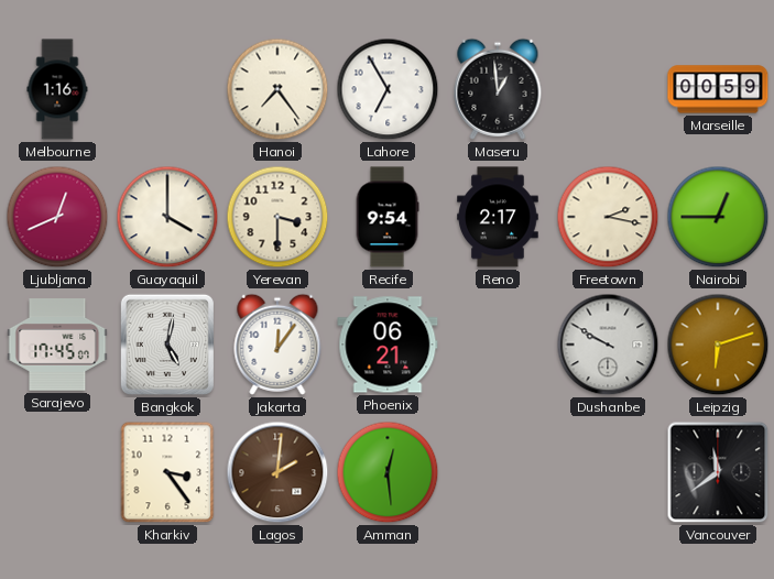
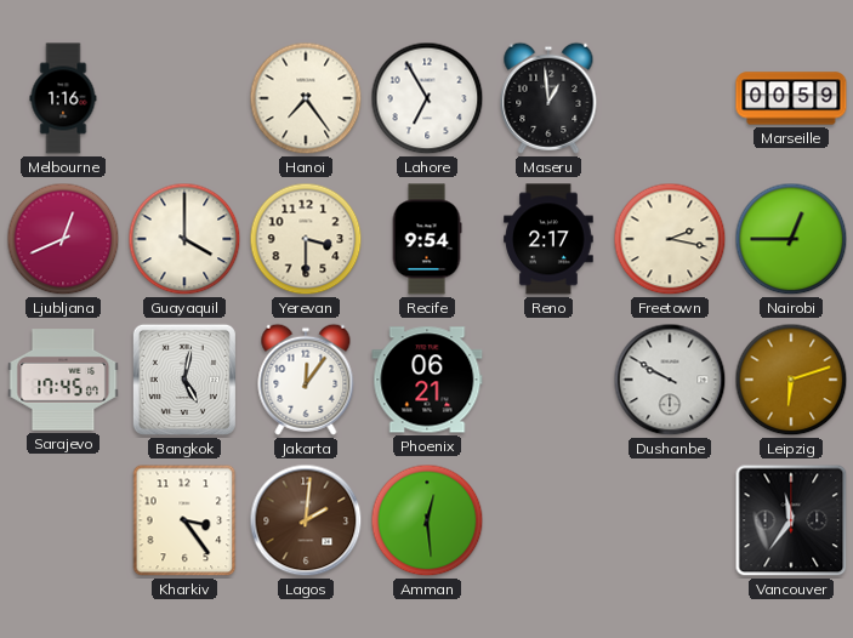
Vancouver: 11:39 -> 11:36 (791, 520)
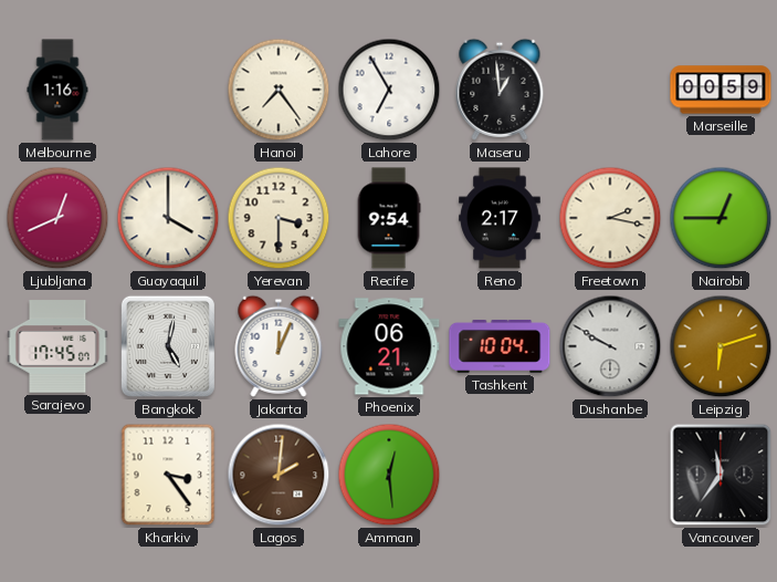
Jakarta: 12:06 -> 12:04 (279, 346)
Tashkent: none -> 10:04 (500, 346)
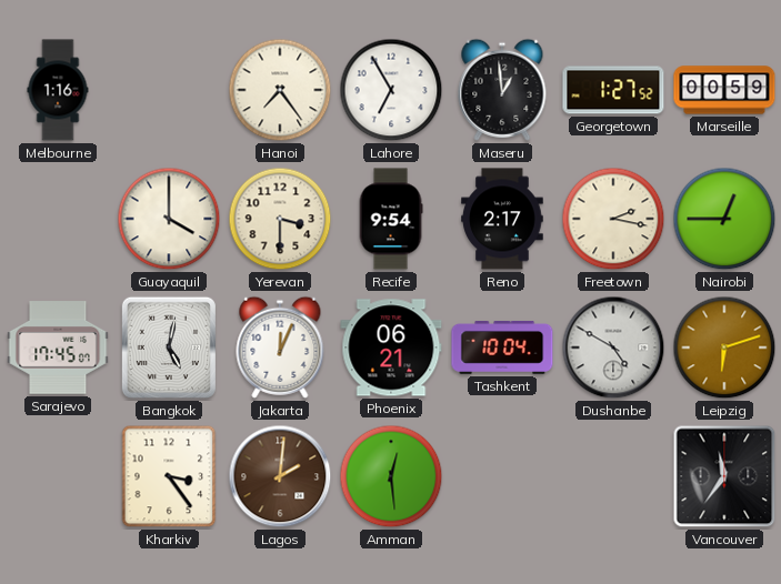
Georgetown: none -> 1:27 (613, 90)
Ljubljana: 12:41 -> none (57, 218)
Dushanbe: 9:50 -> 4:50 (613, 348)
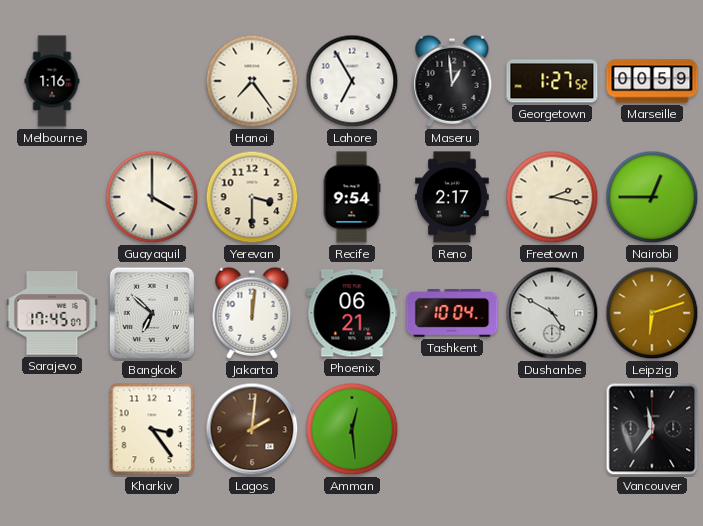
Bangkok: 5:02 -> 6:52 (152, 313)
Jakarta: 12:04 -> 12:01 (252, 313)
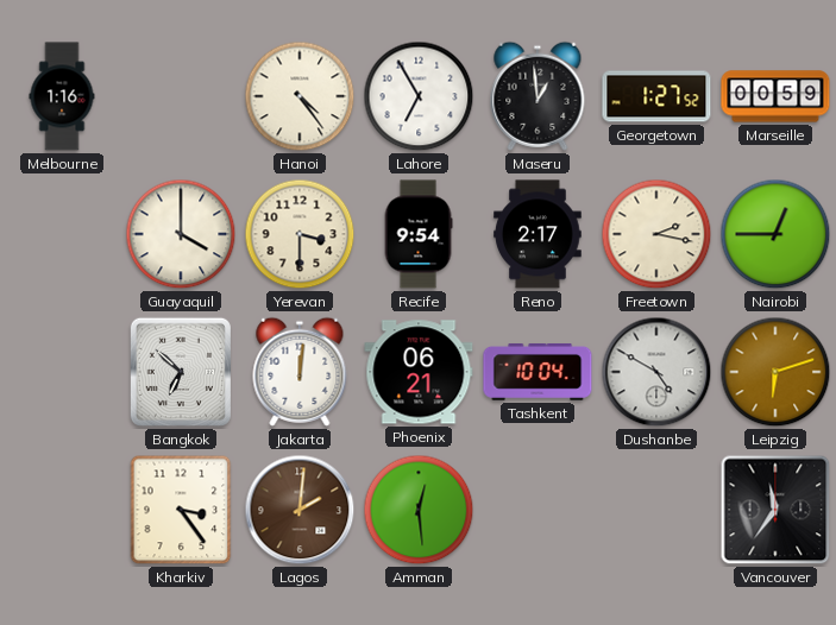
Hanoi: 7:24 -> 4:24 (300, 96)
Sarajevo: 17:45 -> none (52, 313)
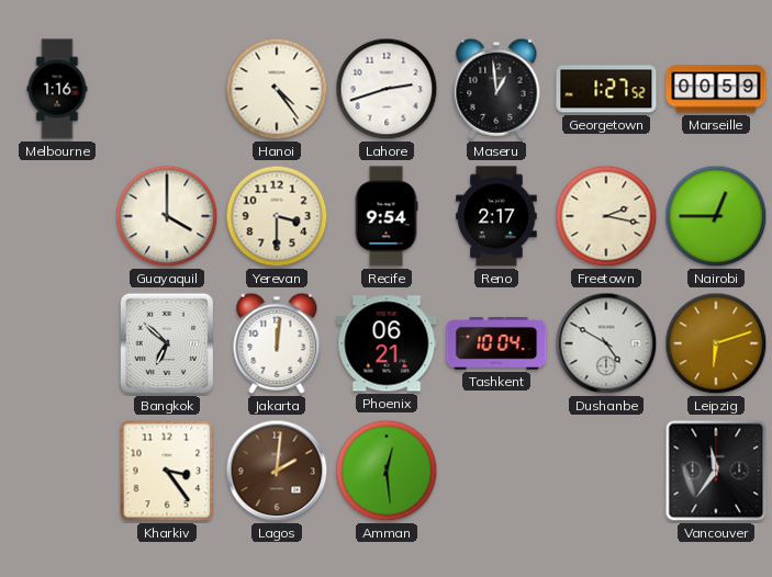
Lahore: 6:55 -> 2:42 (387, 89)
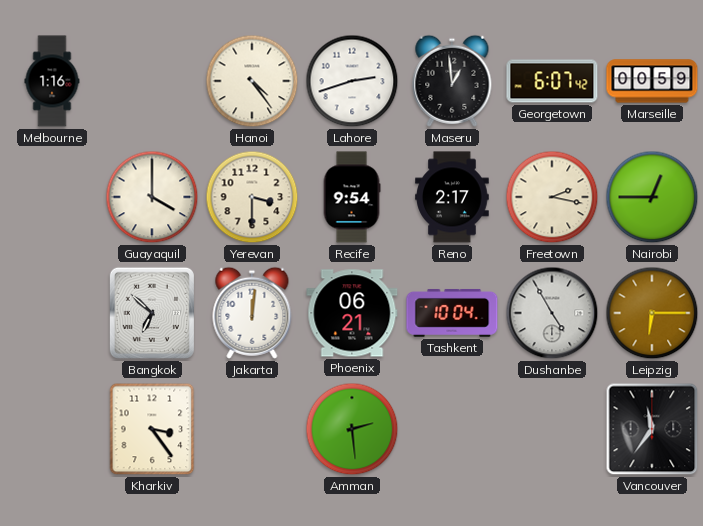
Georgetown: 1:27 -> 6:07 (552, 81)
Dushanbe: 4:50 -> 4:55 (552, 313)
Leipzig: 6:12 -> 6:15 (652, 313)
Lagos: 2:01 -> none (277, 471)
Amman: 12:29 -> 2:29 (352, 429)
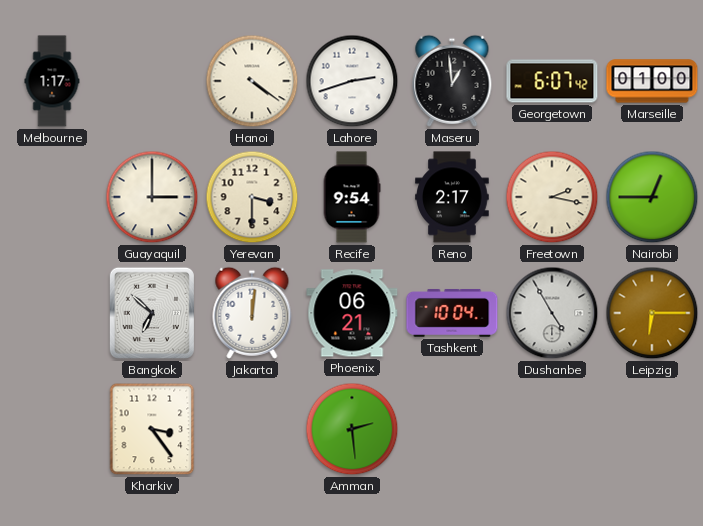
Melbourne: 1:16 -> 1:17 (52, 81)
Hanoi: 4:24 -> 4:21 (252, 81)
Marseille: 00:59 -> 01:00 (652, 81)
Guayaquil: 4:00 -> 3:00 (152, 197)
Vancouver: 11:36 -> none (652, 429)
